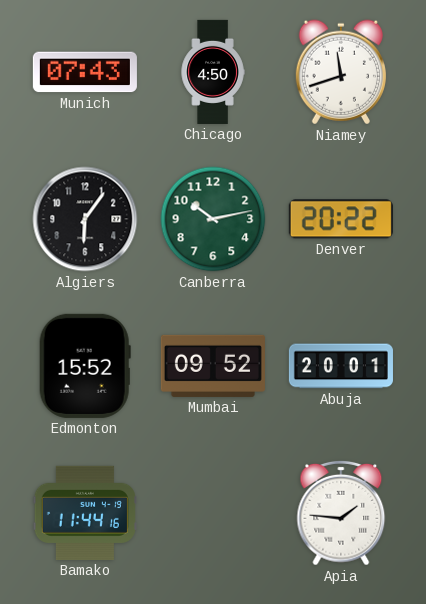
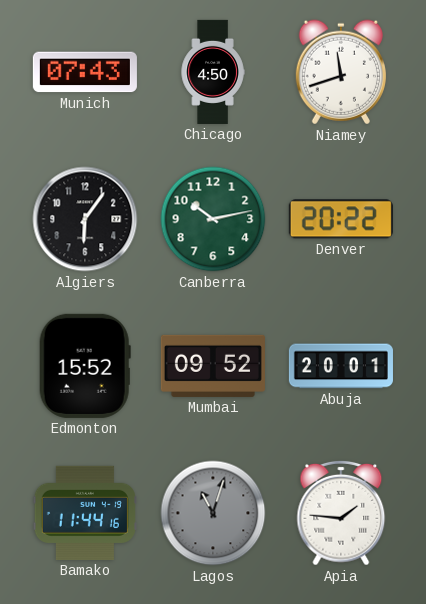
Lagos: none -> 11:03 (213, 513)
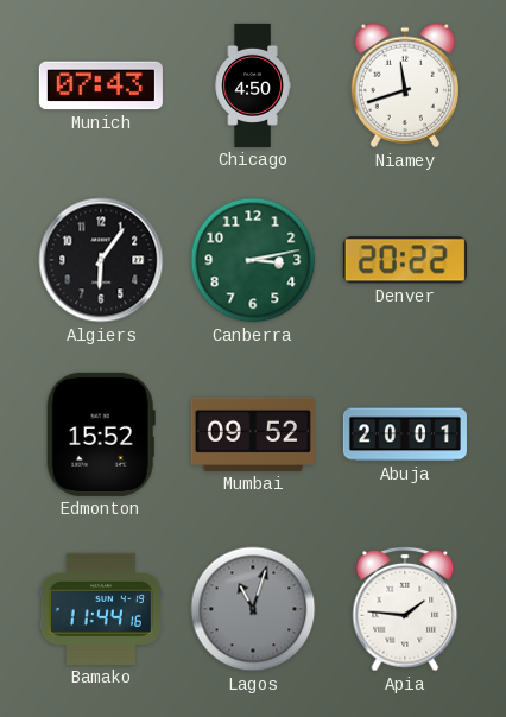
Canberra: 10:13 -> 3:13 (253, 260)
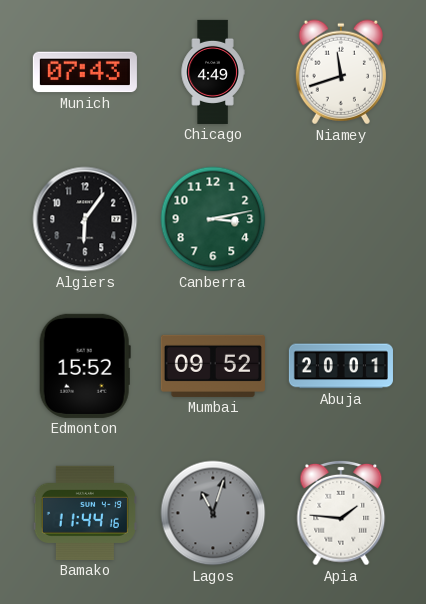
Chicago: 4:50 -> 4:49 (213, 72)
Denver: 20:22 -> none (405, 260)
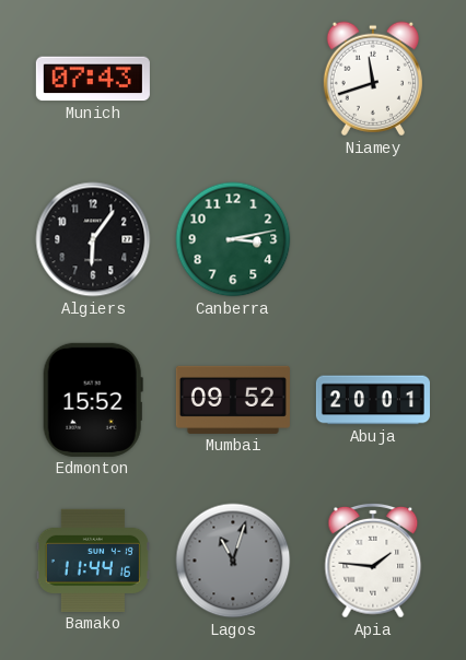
Chicago: 4:49 -> none (213, 72)
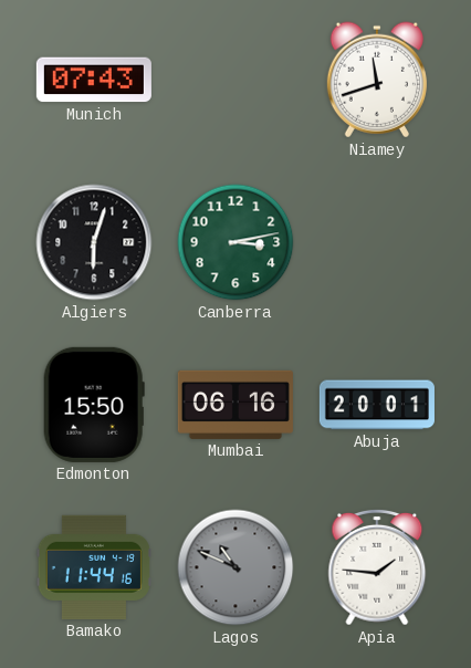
Algiers: 6:06 -> 6:03 (94, 242)
Edmonton: 15:52 -> 15:50 (94, 405)
Mumbai: 09:52 -> 06:16 (236, 405)
Lagos: 11:03 -> 10:49 (236, 567)
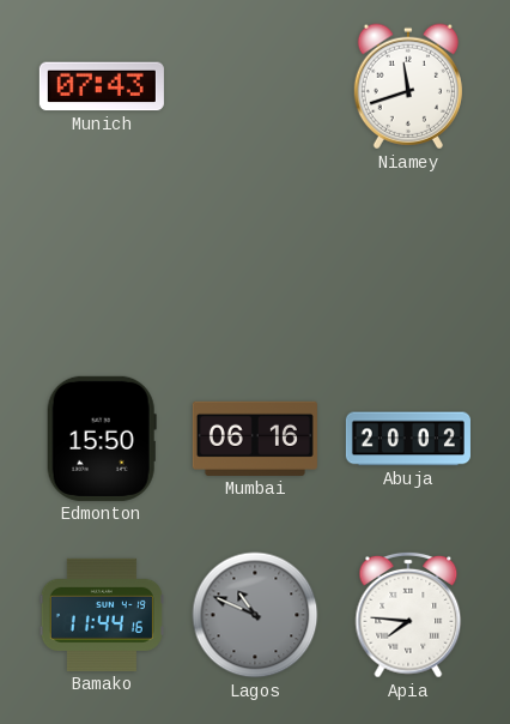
Algiers: 6:03 -> none (94, 242)
Canberra: 3:13 -> none (236, 242)
Abuja: 20:01 -> 20:02 (408, 439)
Apia: 1:46 -> 7:46 (408, 615)
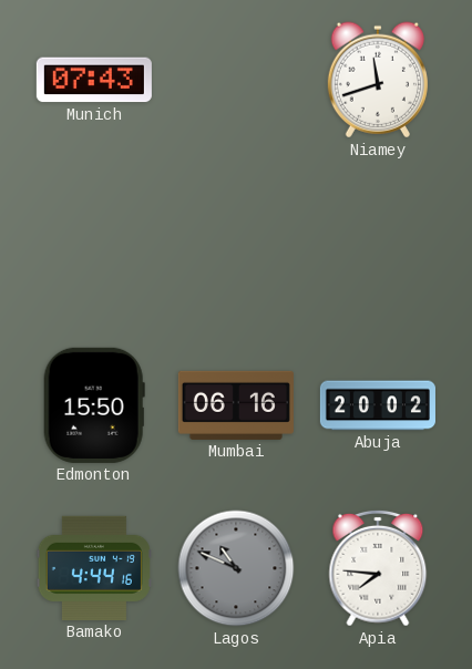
Bamako: 11:44 -> 4:44 (94, 568)
